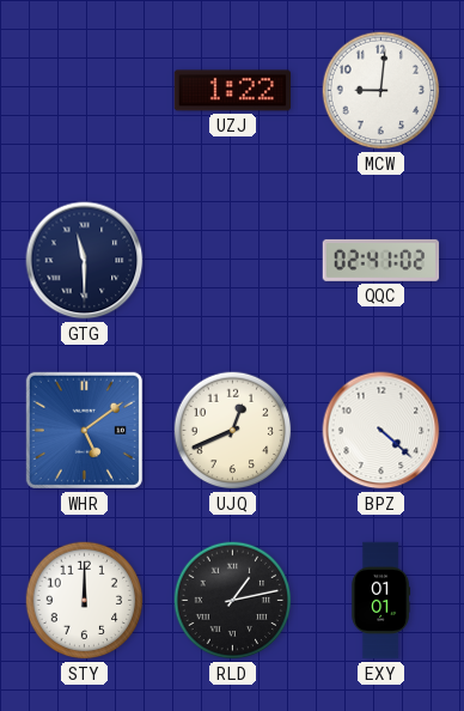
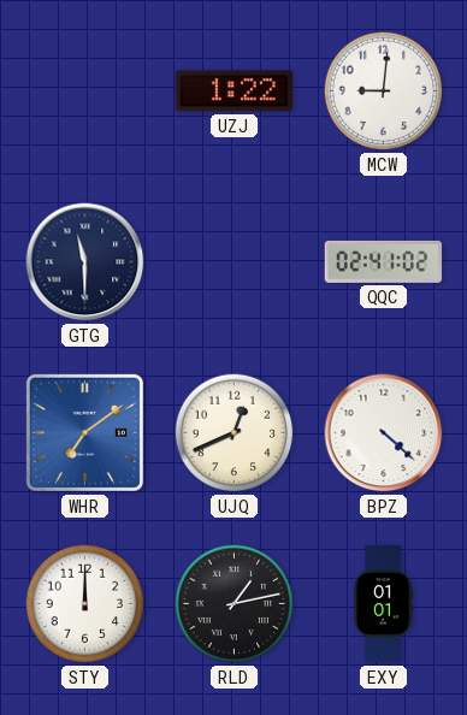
WHR: 5:09 -> 7:09 (84, 432)
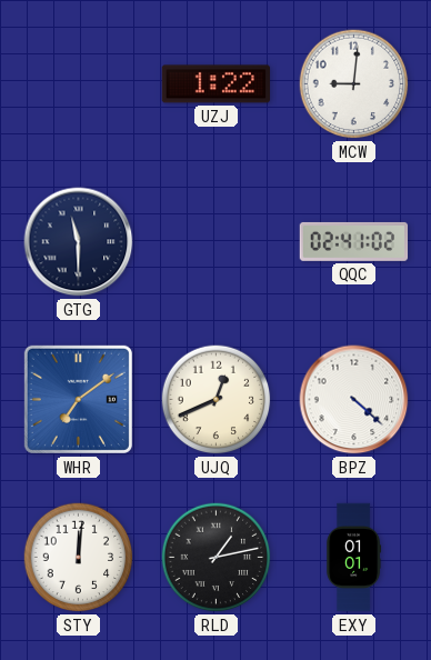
STY: 12:00 -> 12:01 (79, 558)
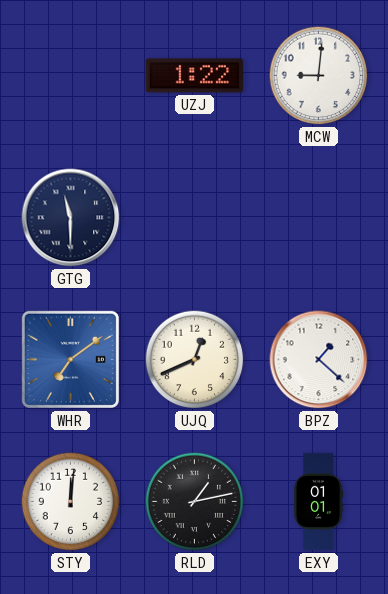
QQC: 02:41 -> none (354, 241)
BPZ: 4:22 -> 1:22 (319, 360)
